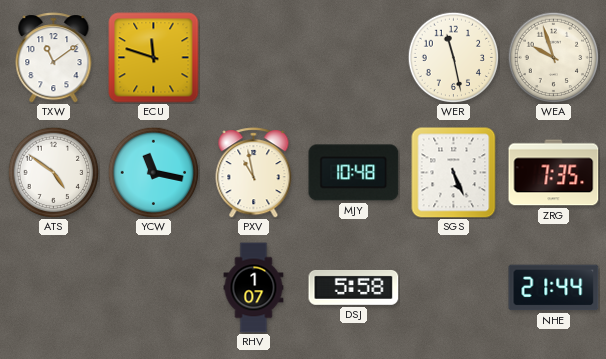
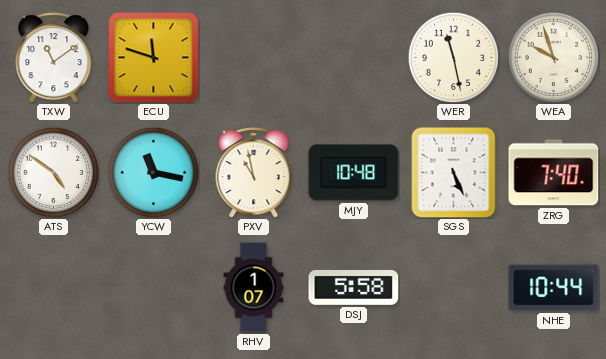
ZRG: 7:35 -> 7:40 (554, 173)
NHE: 21:44 -> 10:44 (554, 288)
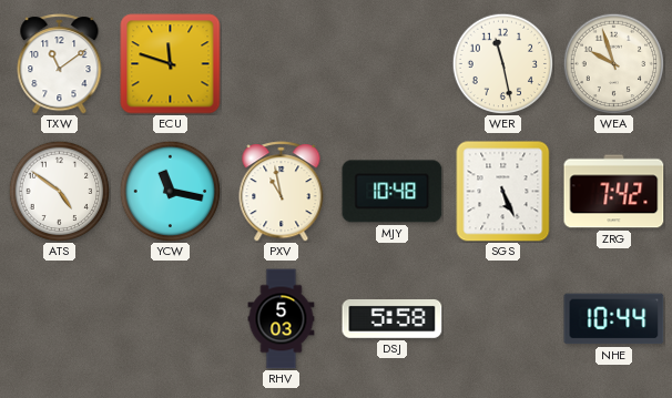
ZRG: 7:40 -> 7:42 (614, 192)
RHV: 1:07 -> 5:03 (282, 319)
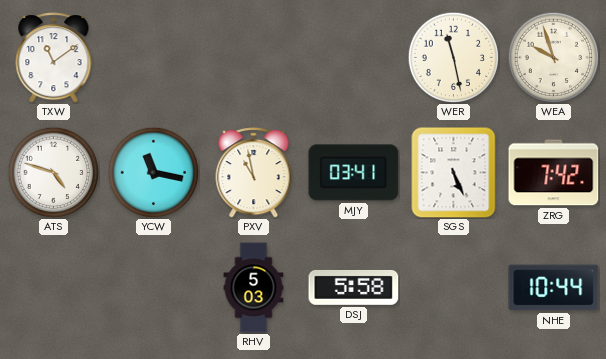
ECU: 11:48 -> none (171, 64)
ATS: 4:51 -> 4:48 (53, 172)
MJY: 10:48 -> 03:41 (354, 173)
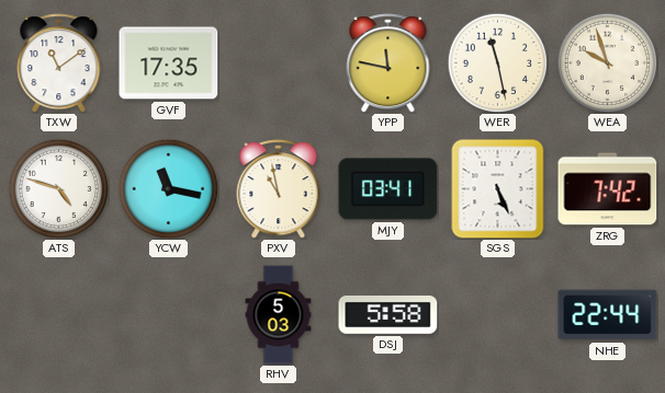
GVF: none -> 17:35 (169, 63)
YPP: none -> 11:47 (388, 63)
NHE: 10:44 -> 22:44 (608, 315)
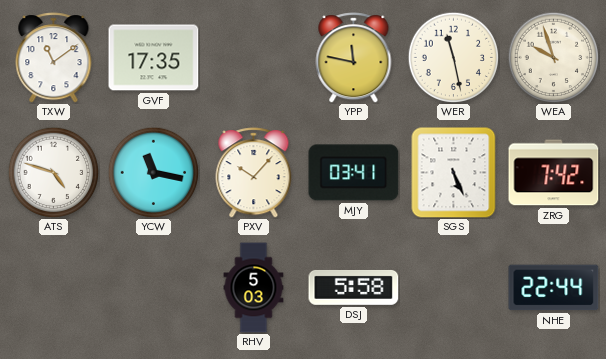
PXV: 10:58 -> 10:07 (254, 173)
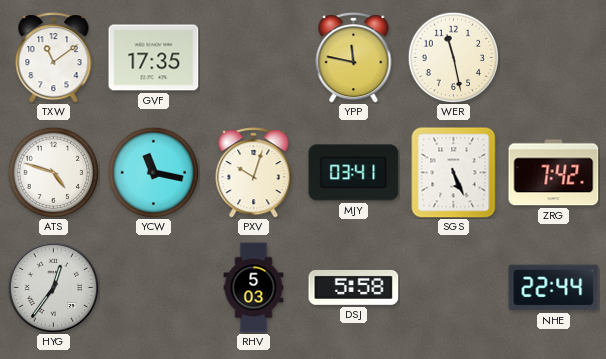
WEA: 9:57 -> none (553, 57)
PXV: 10:07 -> 10:03 (254, 173)
HYG: none -> 12:36 (53, 287)
